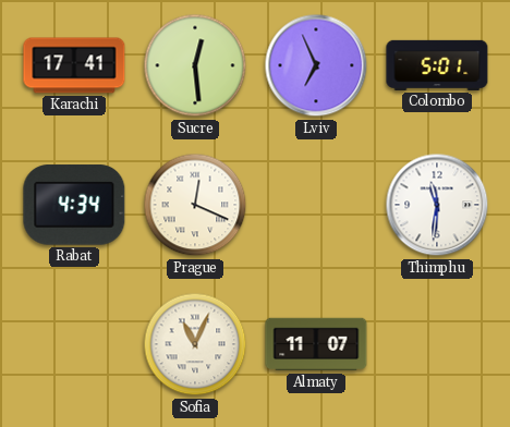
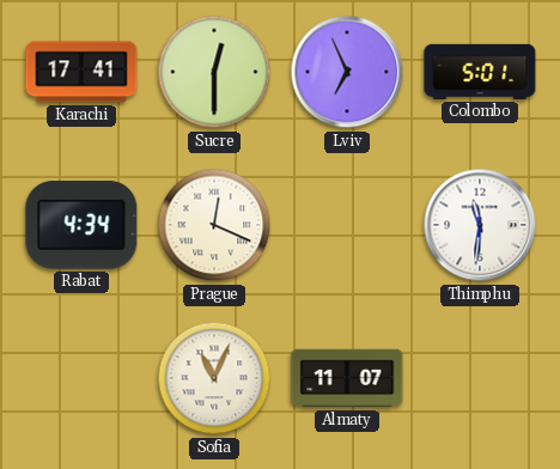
Sucre: 12:29 -> 12:30 (214, 72)
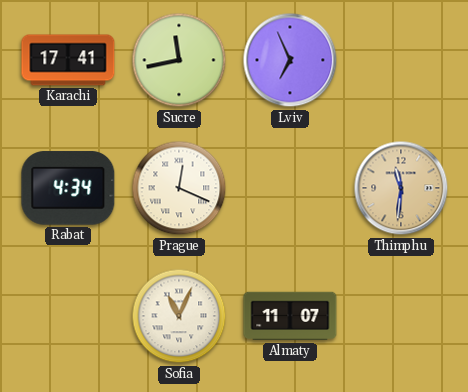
Sucre: 12:30 -> 11:43 (179, 60)
Colombo: 5:01 -> none (480, 72)
Thimphu dial: white -> champagne (401, 188)
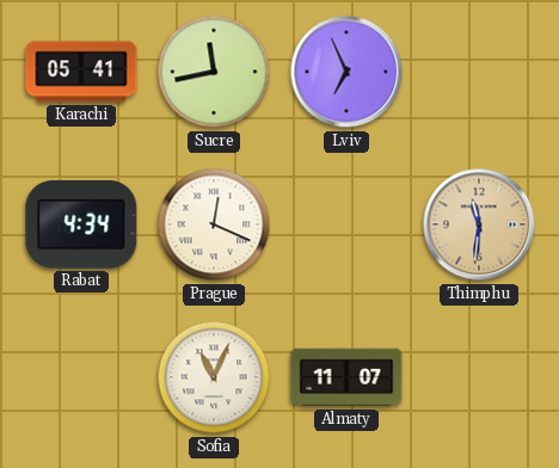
Karachi: 17:41 -> 05:41 (81, 72)
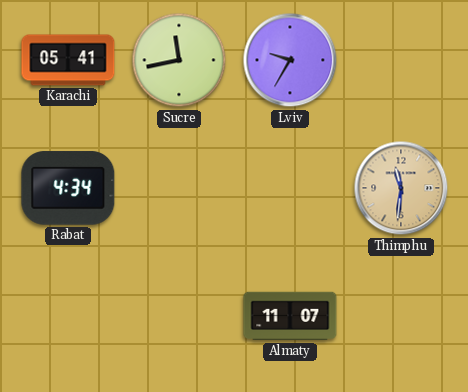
Lviv: 6:56 -> 9:35 (290, 60)
Prague: 12:19 -> none (214, 224)
Sofia: 11:04 -> none (214, 377)
